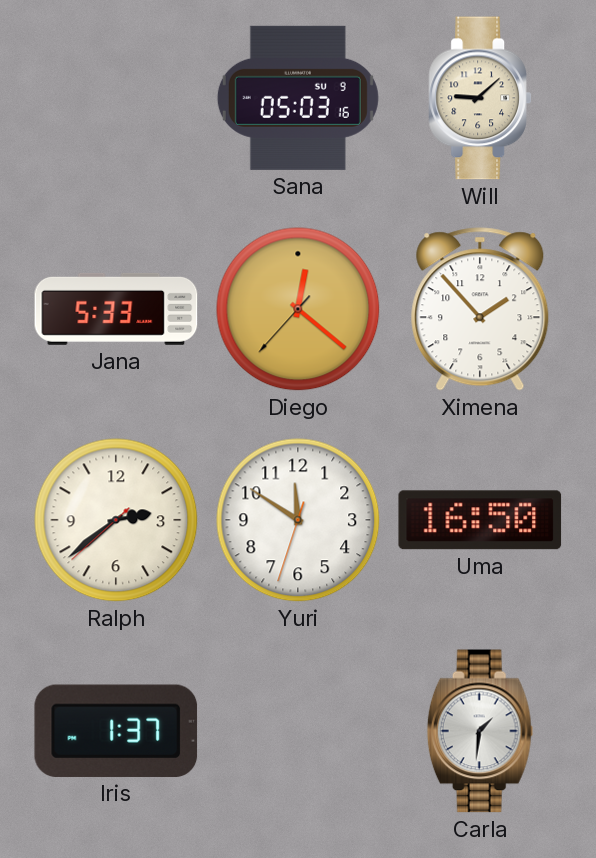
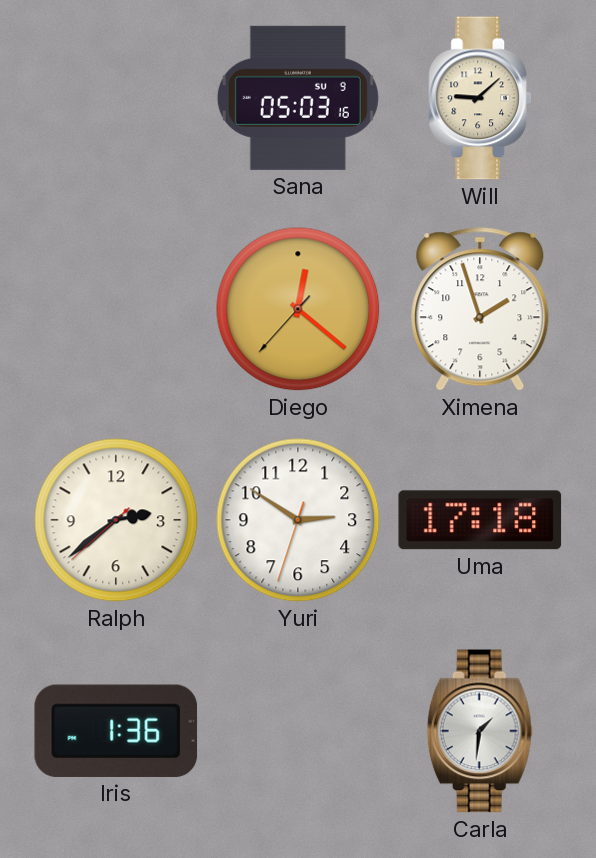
Jana: 5:33 -> none (116, 309)
Ximena: 1:53 -> 1:57 (480, 309)
Yuri: 11:50 -> 2:50 (298, 520)
Uma: 16:50 -> 17:18 (480, 520)
Iris: 1:37 -> 1:36 (116, 731)
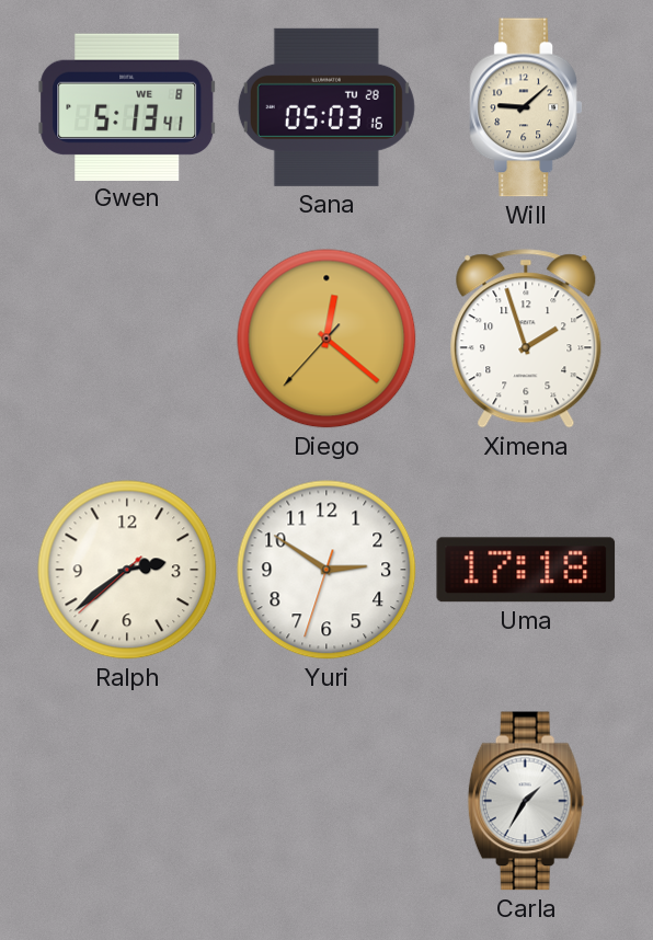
Gwen: none -> 5:13 (127, 106)
Sana date: SU 9 -> TU 28 (326, 107)
Iris: 1:36 -> none (116, 731)
Carla: 1:31 -> 1:35 (526, 801)
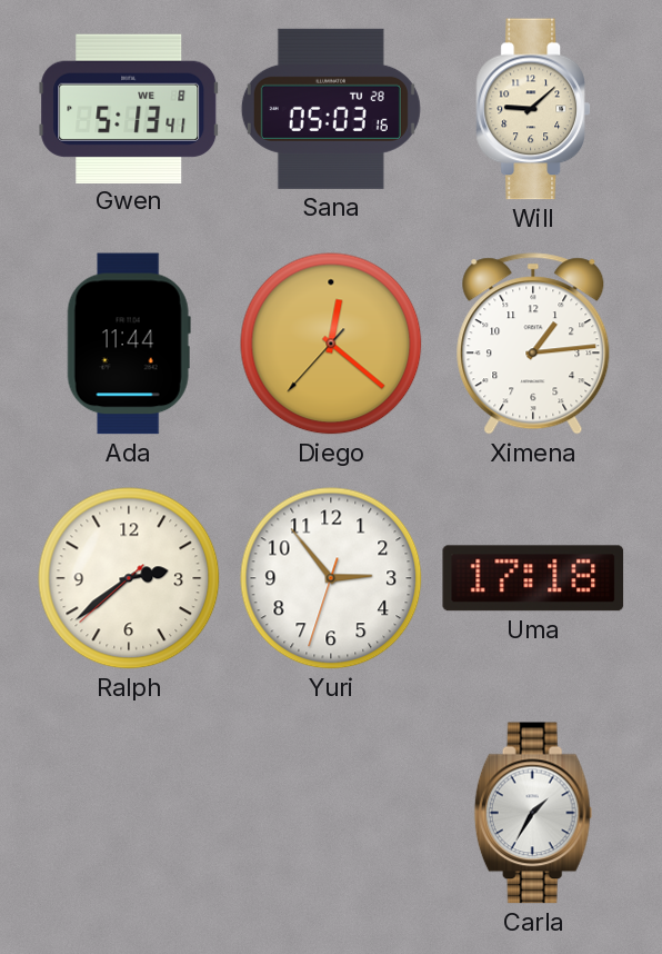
Ada: none -> 11:44 (129, 344)
Ximena: 1:57 -> 1:14 (533, 344)
Yuri: 2:50 -> 2:53 (331, 578)
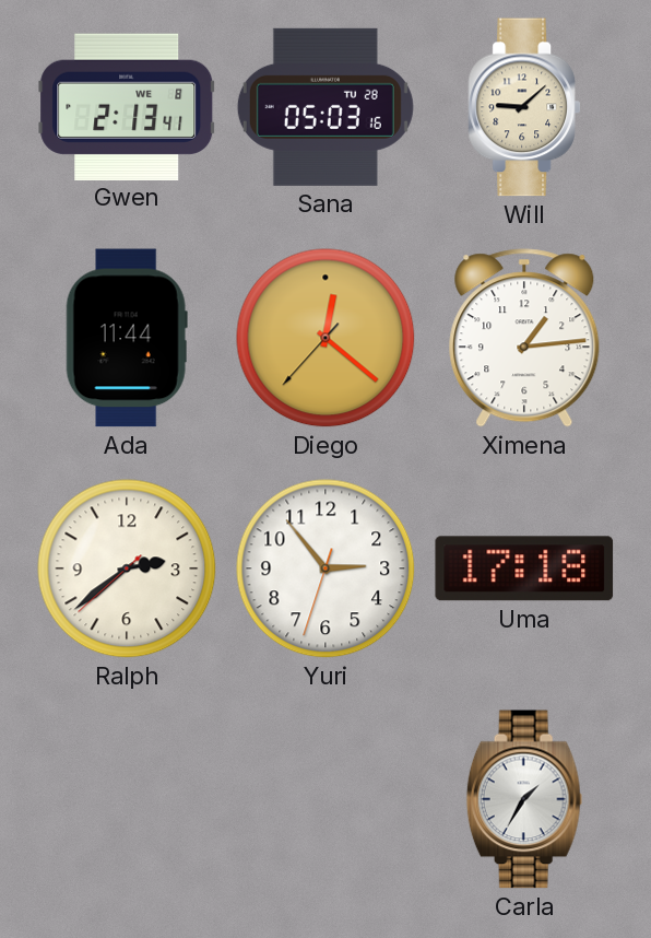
Gwen: 5:13 -> 2:13 (127, 106)
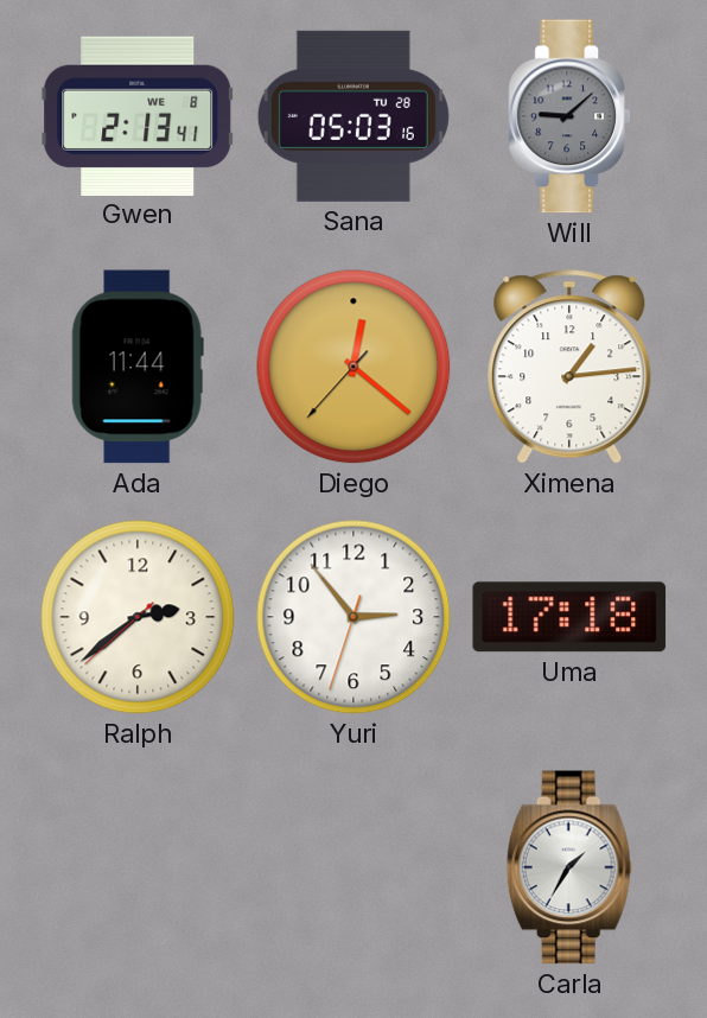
Will dial: cream -> grey (568, 116)
